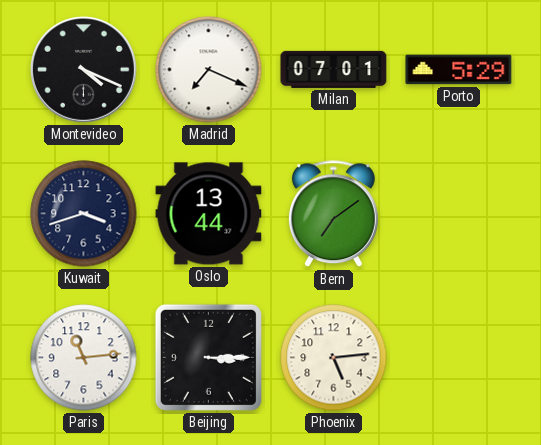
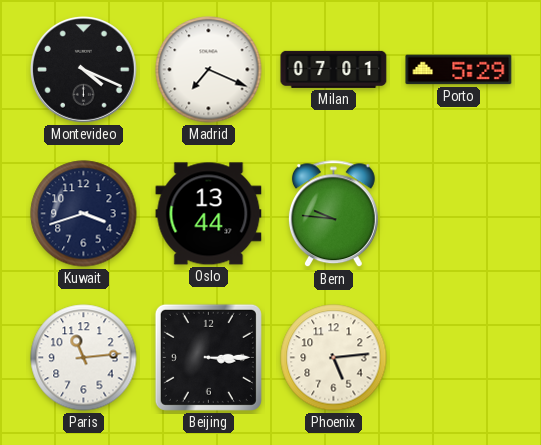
Bern: 7:09 -> 9:46 (333, 214)
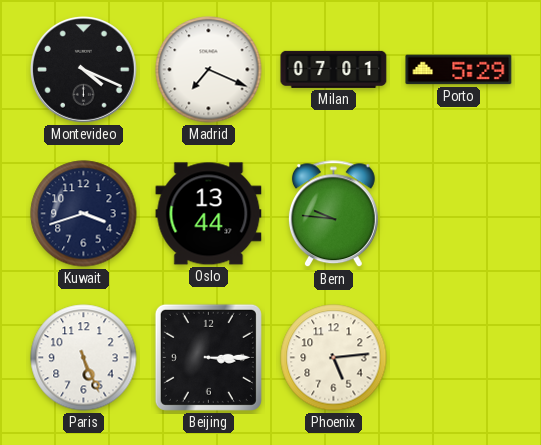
Paris: 11:14 -> 5:26 (84, 358)
